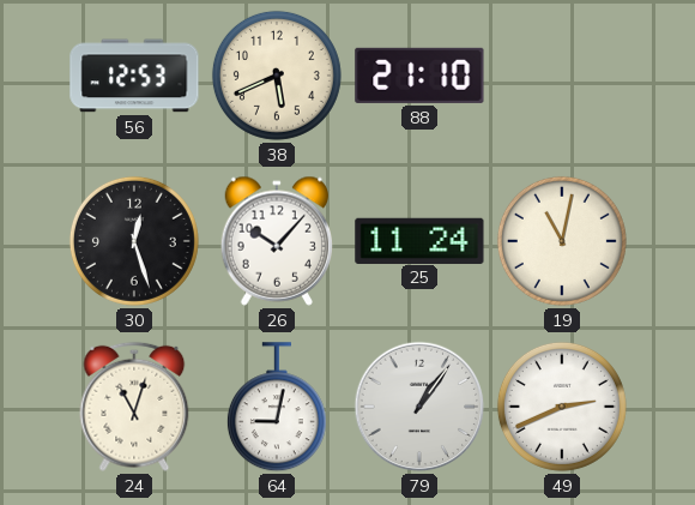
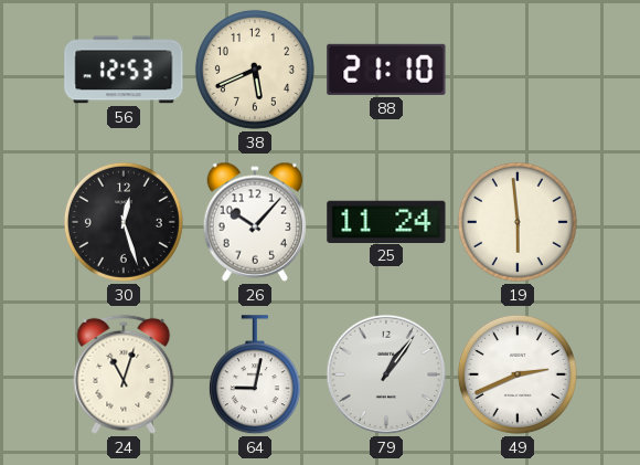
19: 11:02 -> 5:59 (518, 222)
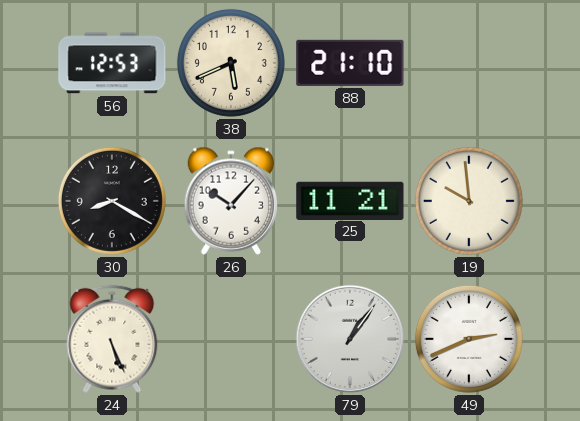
30: 12:27 -> 8:20 (112, 201)
25: 11:24 -> 11:21 (350, 200)
19: 5:59 -> 9:59 (469, 201)
24: 11:03 -> 5:26 (112, 339)
64: 9:02 -> none (255, 376)
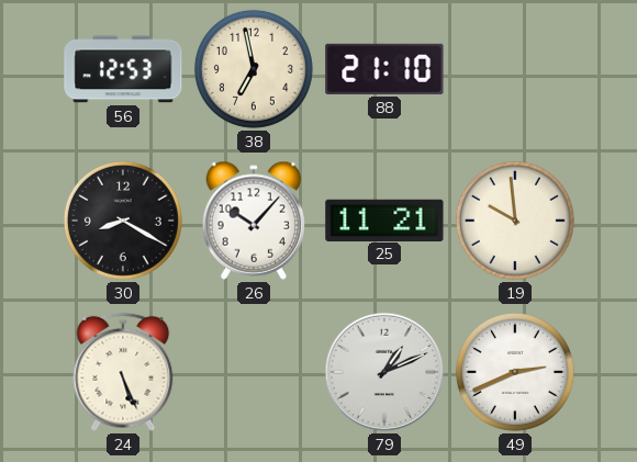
38: 5:41 -> 6:58 (254, 69)
79: 1:06 -> 1:11 (384, 372)
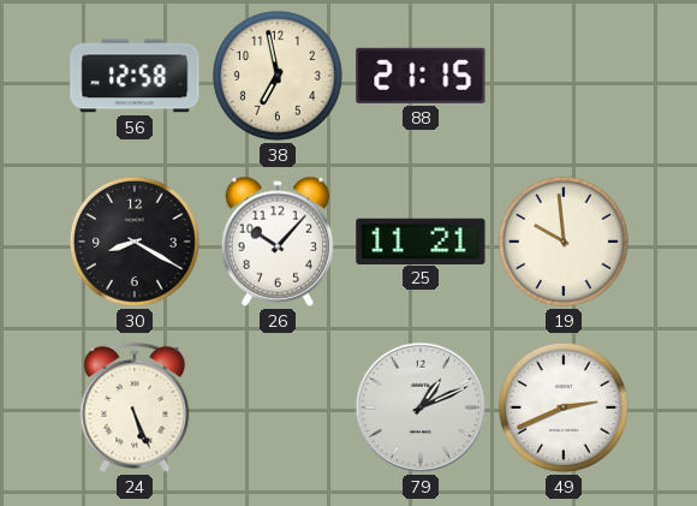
56: 12:53 -> 12:58 (135, 76)
88: 21:10 -> 21:15 (421, 76)
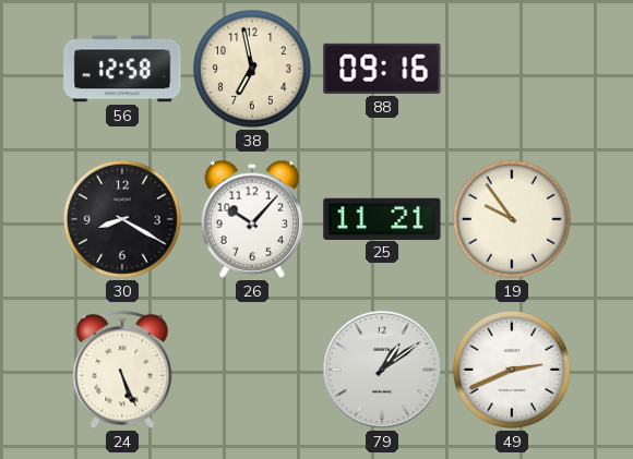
88: 21:15 -> 09:16 (382, 69)
19: 9:59 -> 9:54 (512, 219)
79: 1:11 -> 1:09 (382, 370)
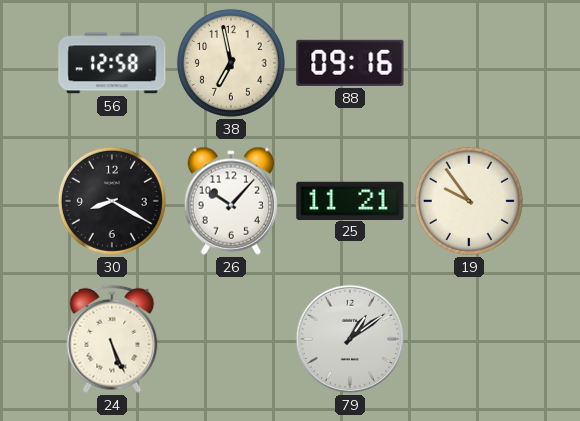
49: 2:41 -> none (512, 370)
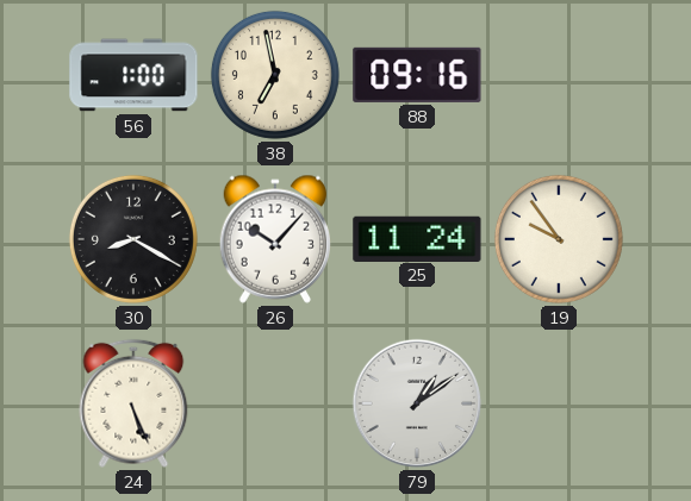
56: 12:58 -> 1:00 (133, 75)
25: 11:21 -> 11:24 (417, 238)
